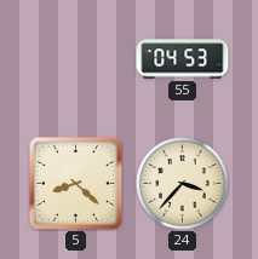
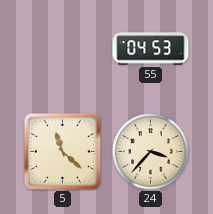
5: 8:22 -> 11:22 (62, 151)
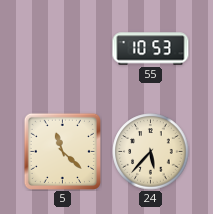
55: 04:53 -> 10:53 (151, 49)
24: 3:37 -> 5:37 (151, 152)
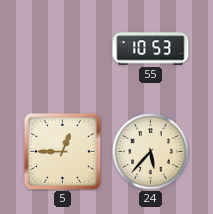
5: 11:22 -> 12:45 (62, 151)
